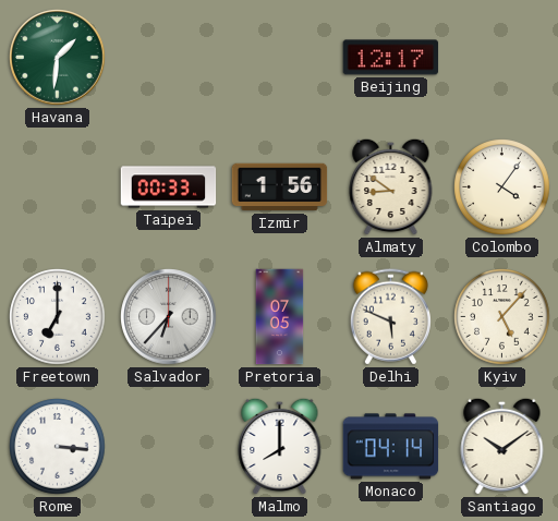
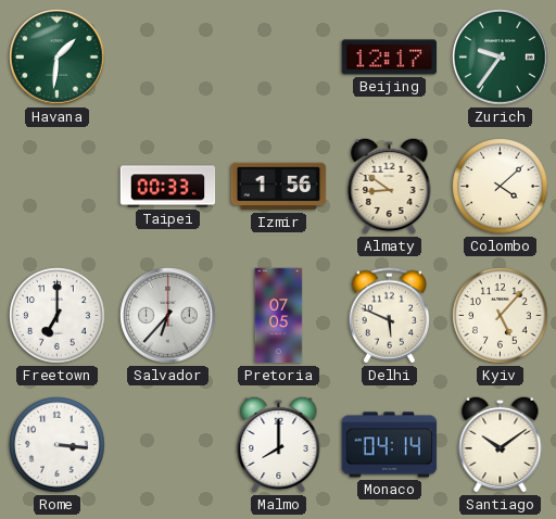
Zurich: none -> 9:36 (501, 58)
Colombo: 4:06 -> 4:08 (501, 187)
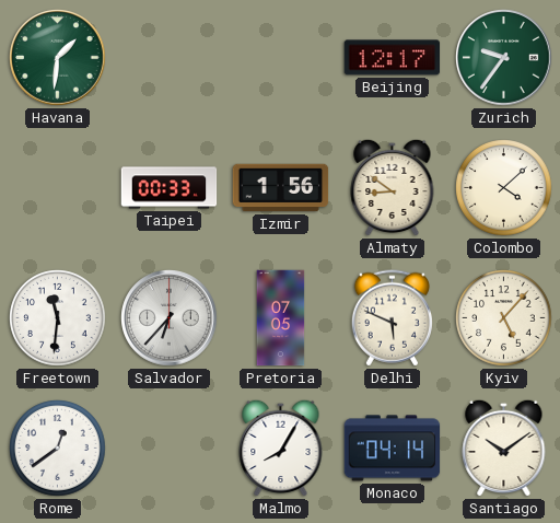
Freetown: 7:00 -> 11:31 (58, 318)
Rome: 3:16 -> 12:39 (58, 449)
Malmo: 8:00 -> 8:05 (281, 448)
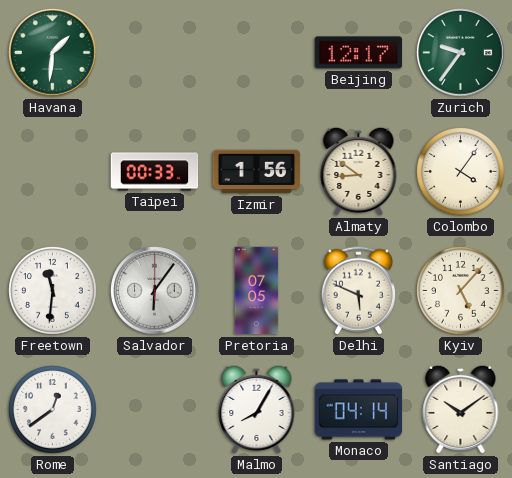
Colombo: 4:08 -> 4:06 (461, 172)
Salvador: 6:37 -> 6:06 (155, 291)
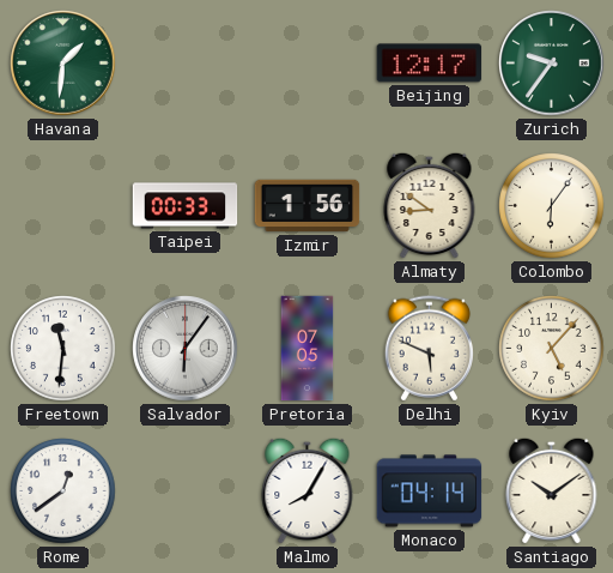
Colombo: 4:06 -> 6:06 (552, 206)
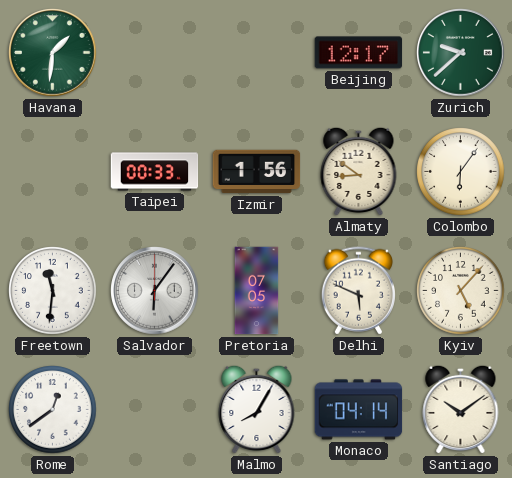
Zurich: 9:36 -> 9:38 (461, 53)
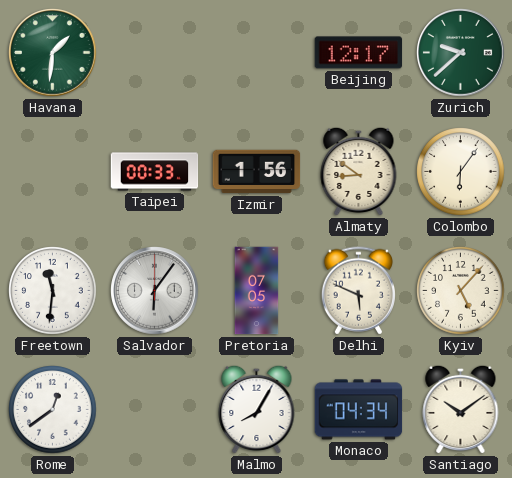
Monaco: 04:14 -> 04:34 (359, 410)
